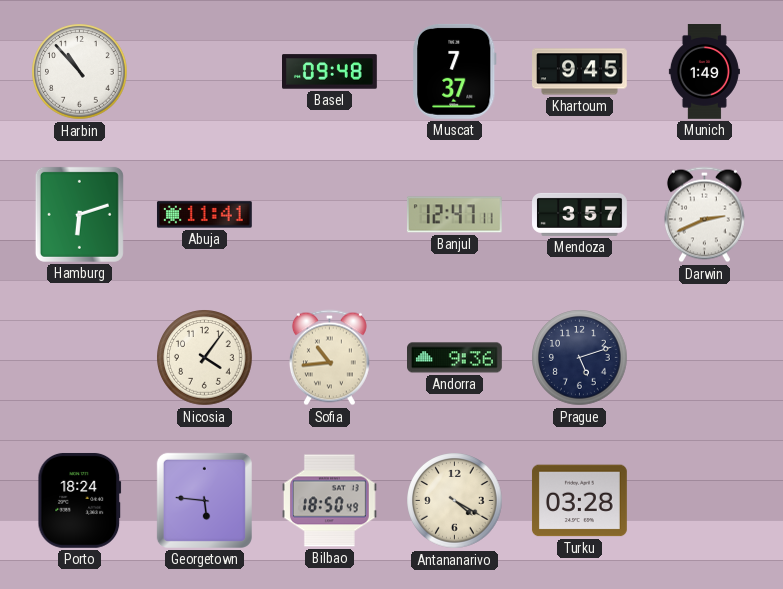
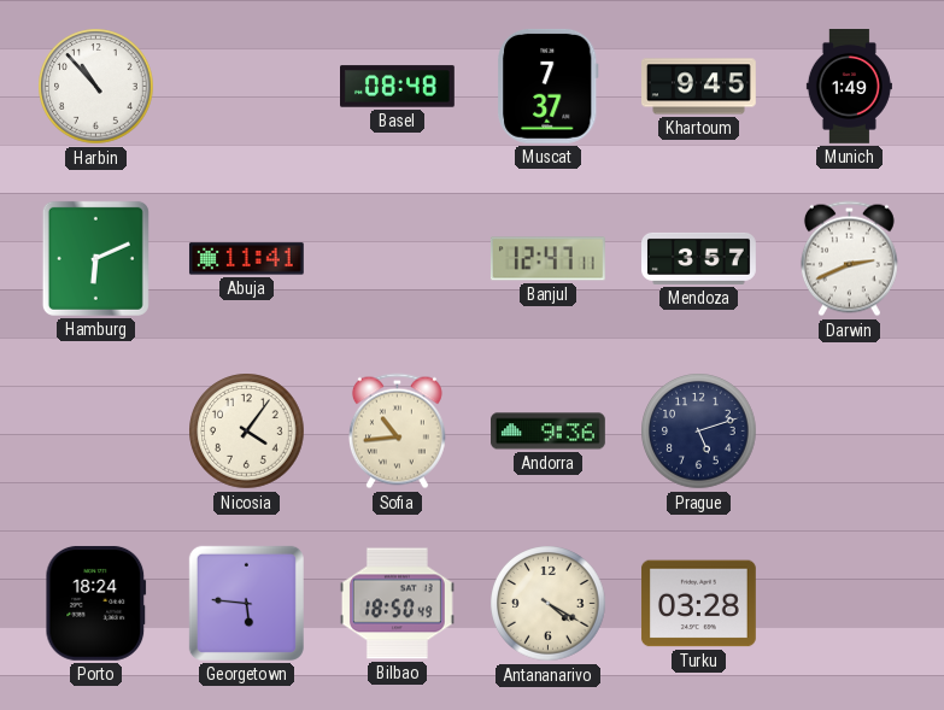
Basel: 09:48 -> 08:48 (398, 87)
Hamburg: 6:12 -> 6:11 (95, 258)
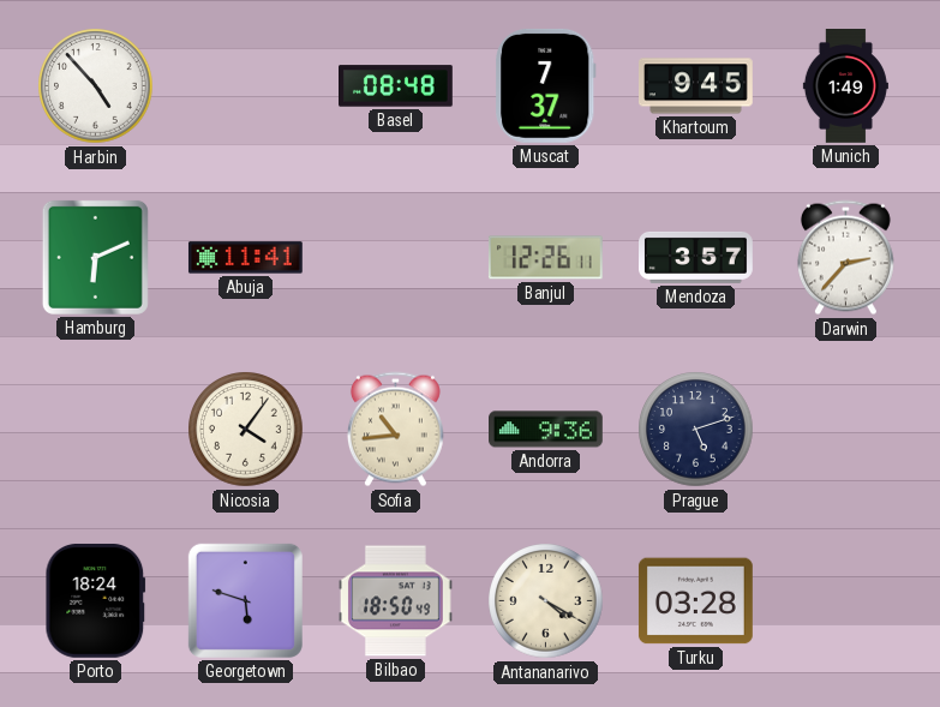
Harbin: 10:53 -> 4:53 (96, 86)
Banjul: 12:47 -> 12:26 (545, 258)
Darwin: 2:41 -> 2:37 (845, 258)
Georgetown: 5:46 -> 5:48 (245, 600)
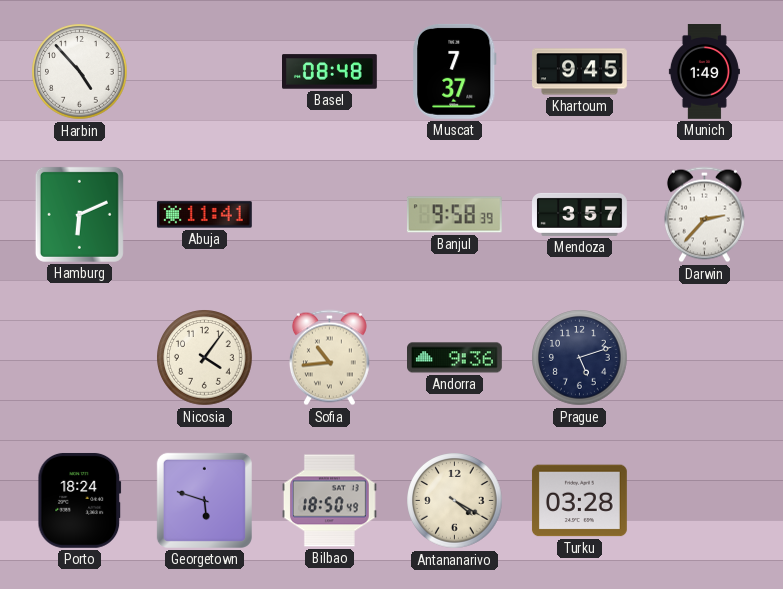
Banjul: 12:26 -> 9:58 (454, 215)
